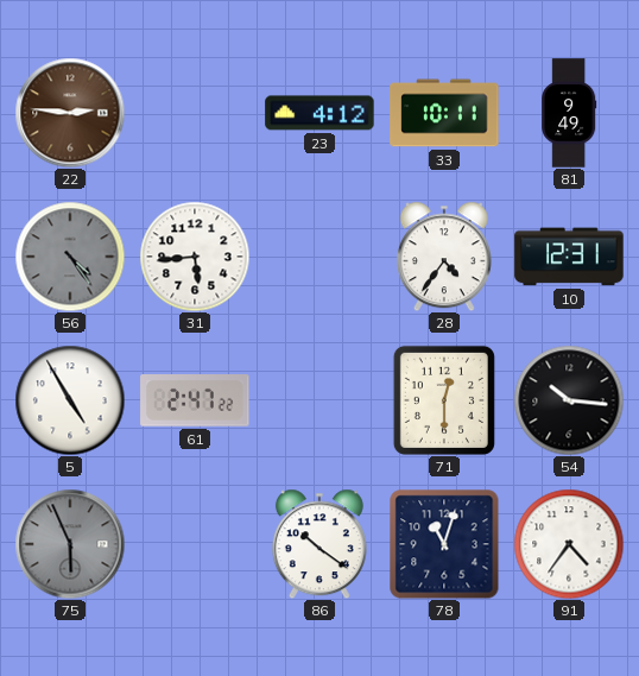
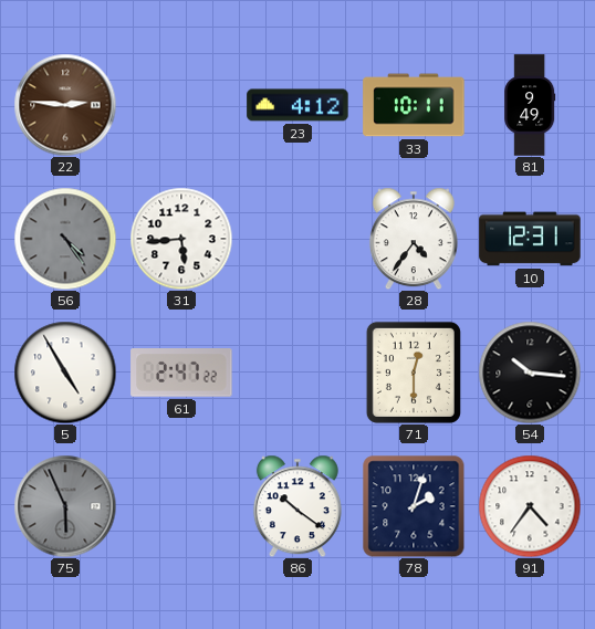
78: 11:03 -> 2:03 (414, 506)
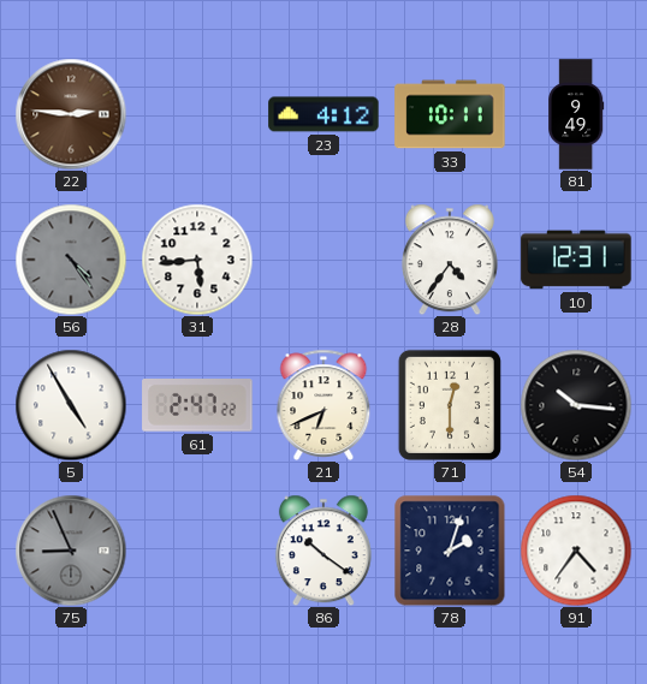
21: none -> 6:41 (323, 405)
75: 5:56 -> 8:56 (71, 551)
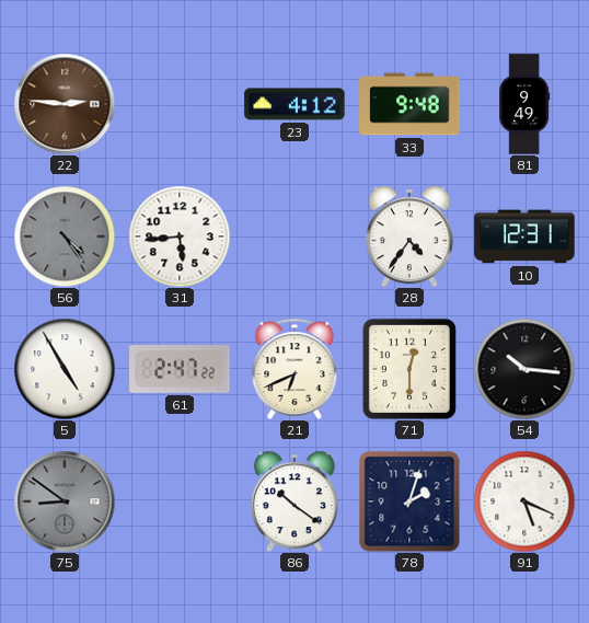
33: 10:11 -> 9:48 (409, 104)
75: 8:56 -> 8:51 (65, 501)
91: 4:36 -> 5:19 (524, 501)
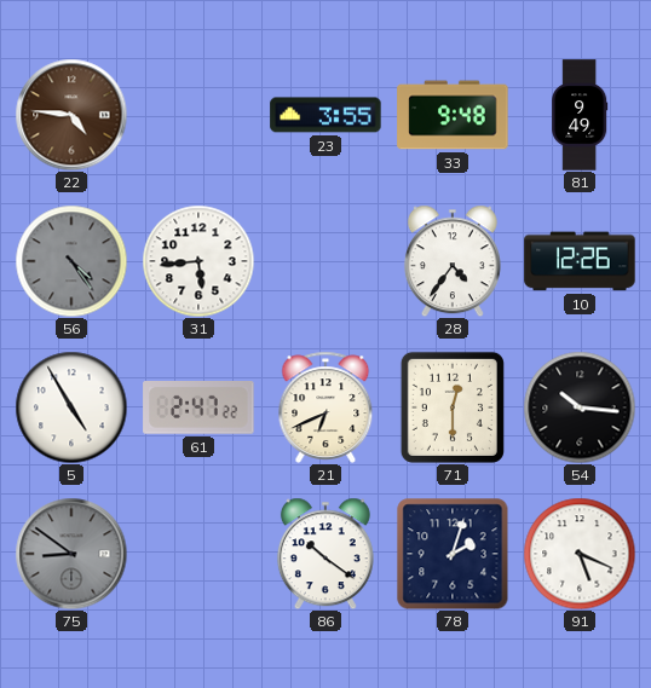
22: 2:46 -> 4:46 (71, 115)
23: 4:12 -> 3:55 (325, 115)
10: 12:31 -> 12:26 (580, 261)
